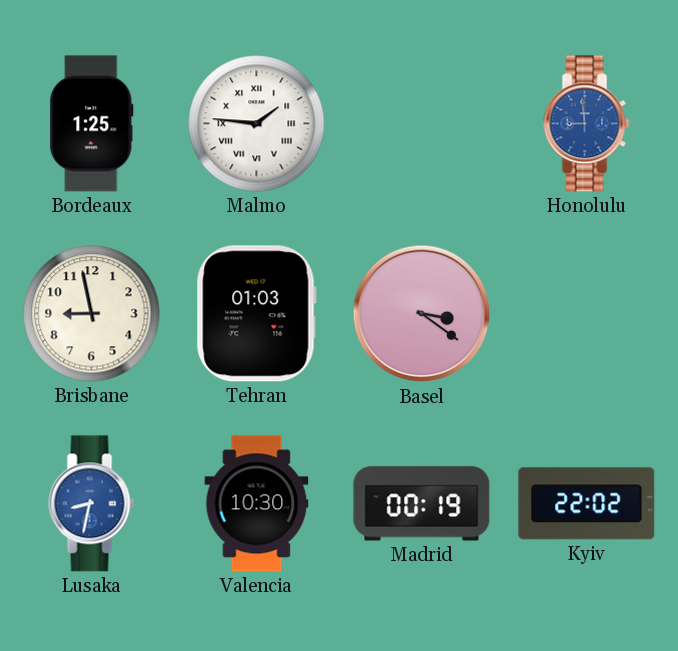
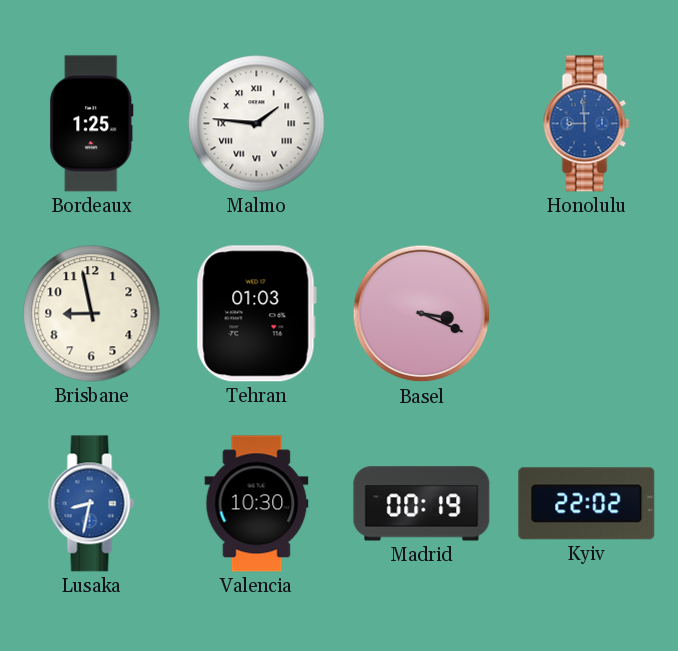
Basel: 3:21 -> 3:19 (422, 314)
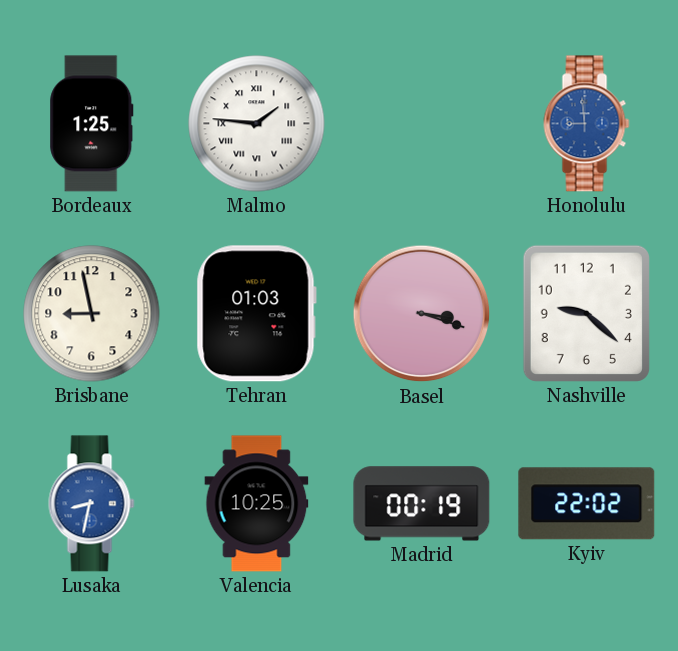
Basel: 3:19 -> 3:18 (422, 314)
Nashville: none -> 9:22 (586, 313)
Valencia: 10:30 -> 10:25 (257, 504)
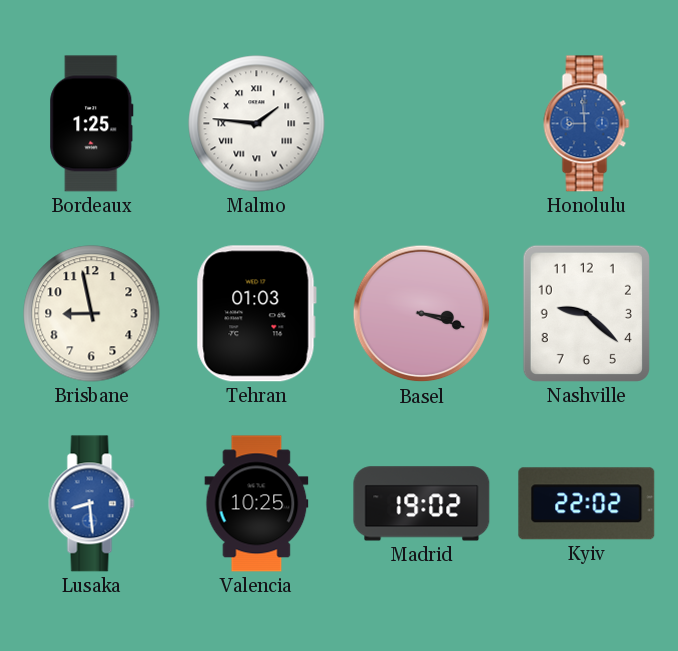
Lusaka: 8:32 -> 8:29 (92, 504)
Madrid: 00:19 -> 19:02 (422, 504)
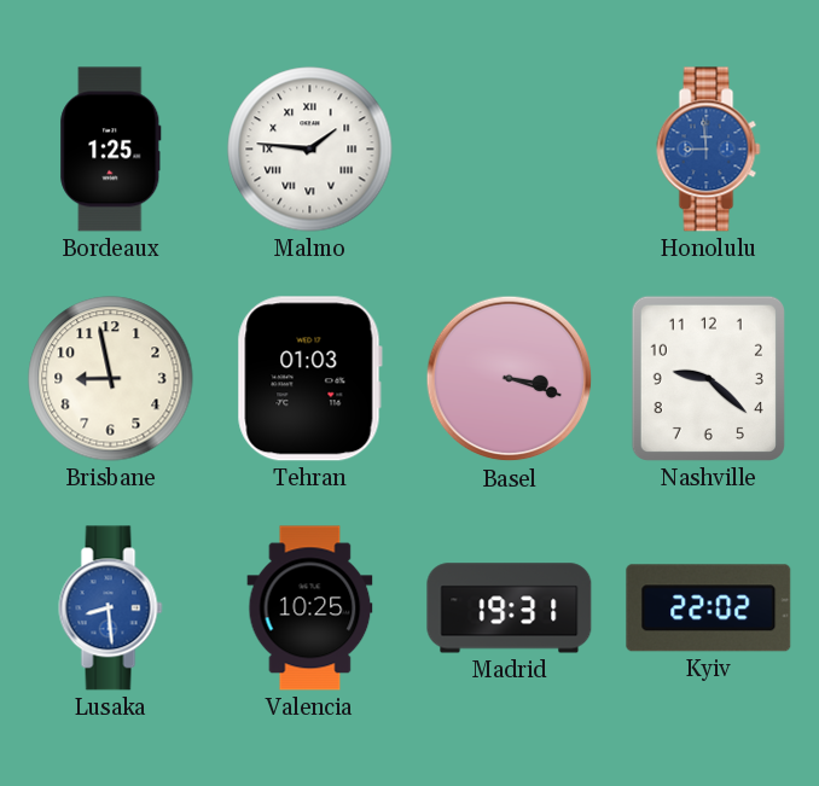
Madrid: 19:02 -> 19:31 (510, 609)
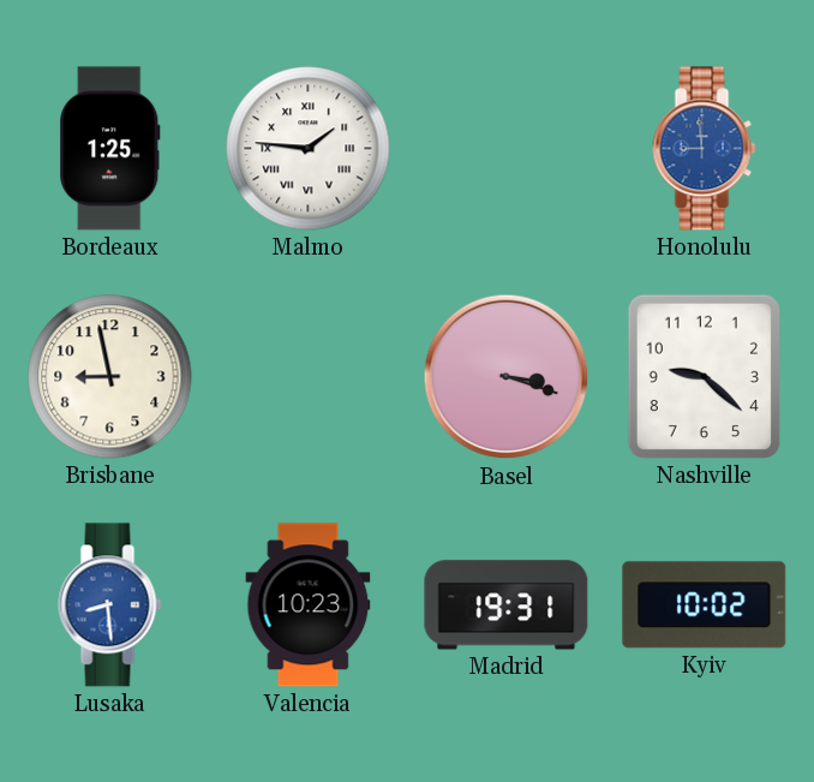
Tehran: 01:03 -> none (309, 379)
Valencia: 10:25 -> 10:23 (309, 605)
Kyiv: 22:02 -> 10:02 (705, 605)
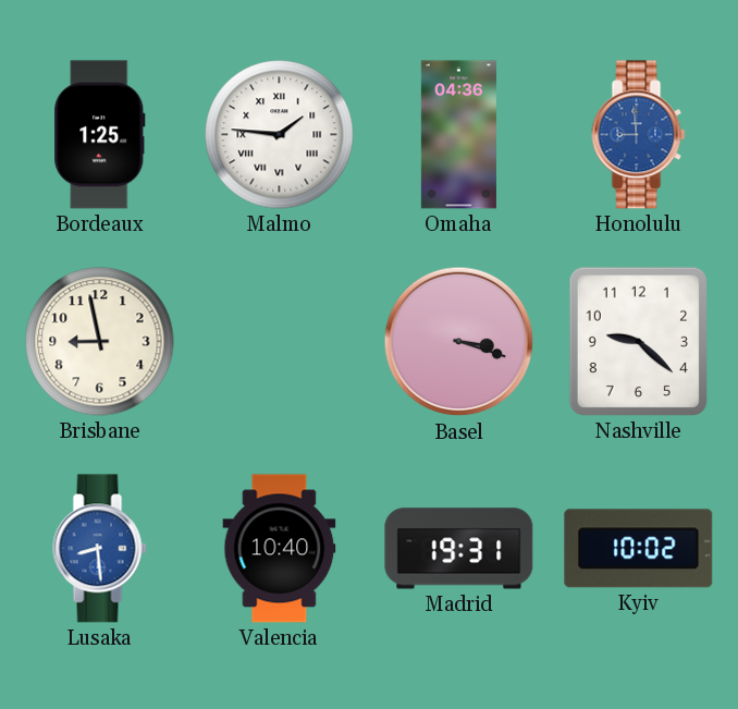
Omaha: none -> 04:36 (458, 135)
Valencia: 10:23 -> 10:40 (280, 549)
